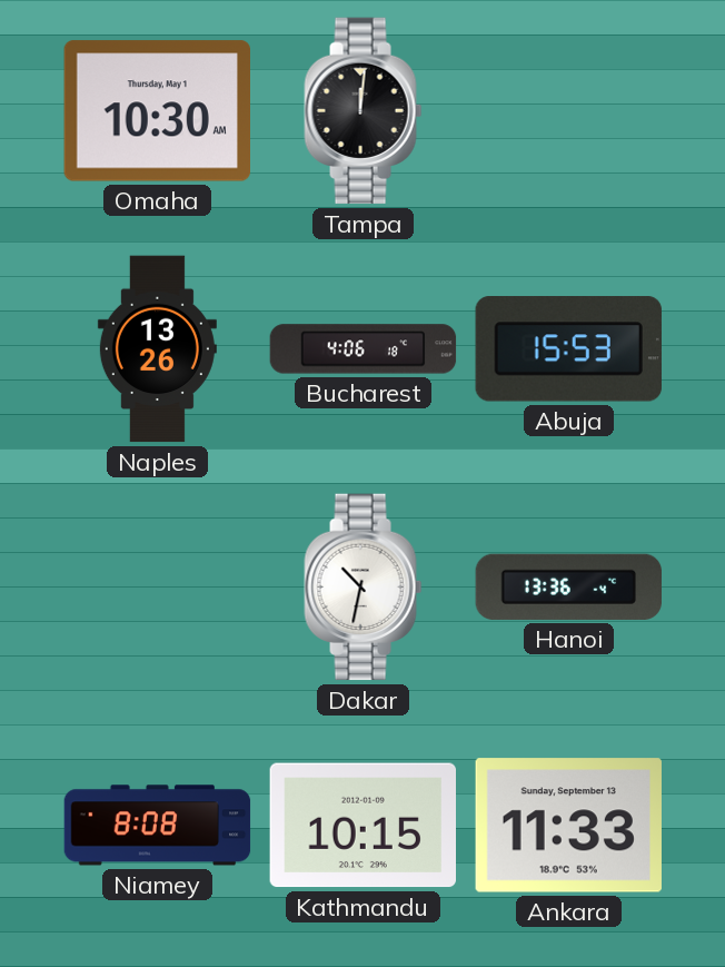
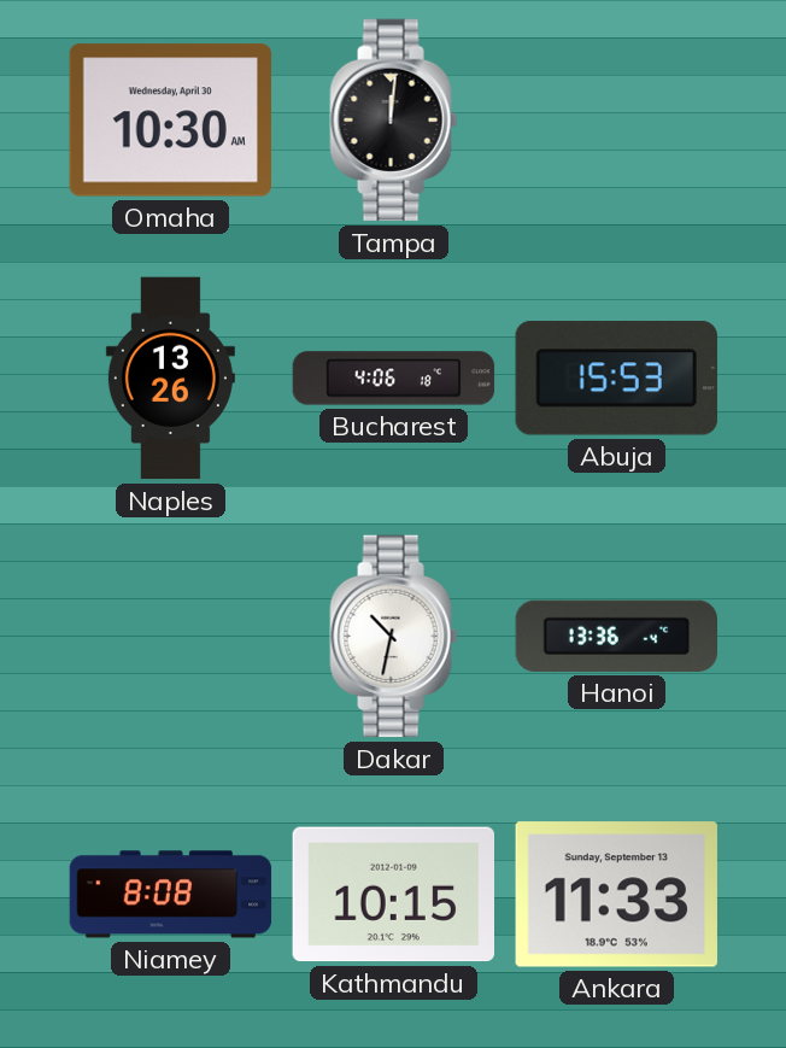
Omaha date: Thursday, May 1 -> Wednesday, April 30 (170, 121)
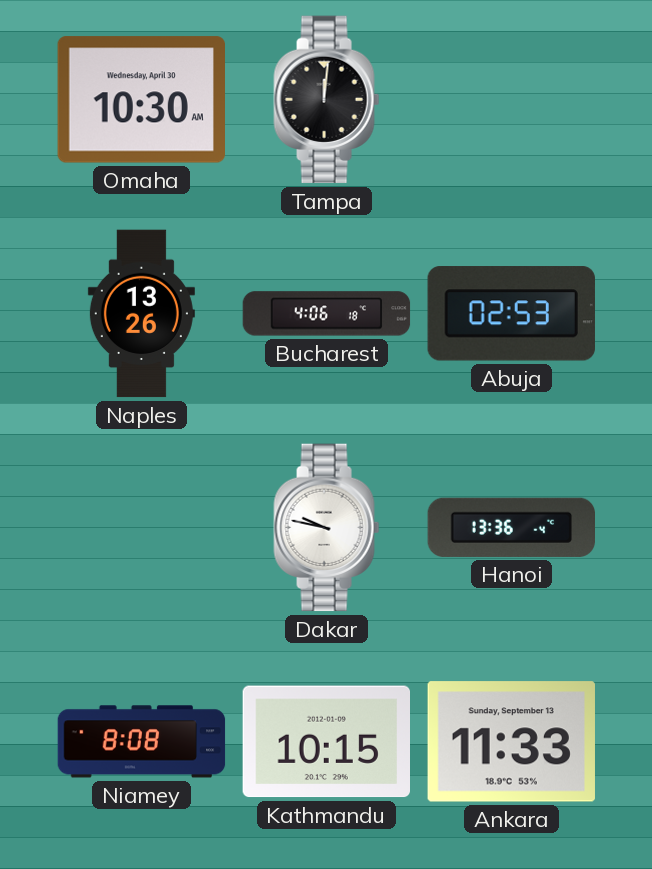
Abuja: 15:53 -> 02:53 (511, 314)
Dakar: 10:32 -> 9:47 (327, 528)
